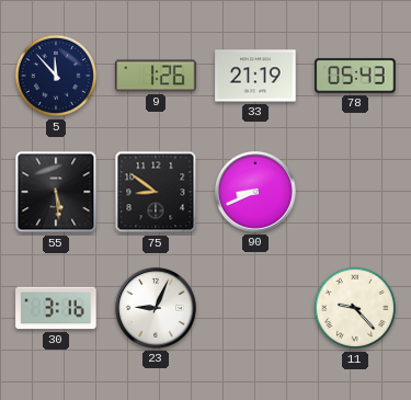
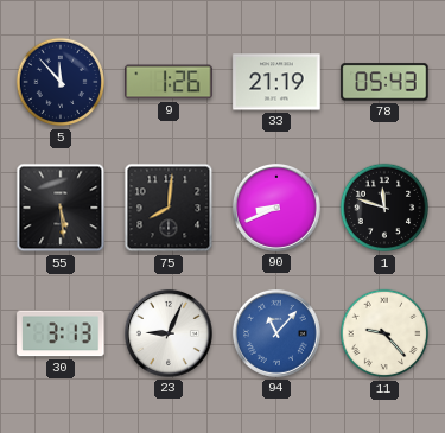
75: 8:51 -> 8:01 (169, 208)
1: none -> 11:48 (384, 208)
30: 3:16 -> 3:13 (61, 333)
94: none -> 11:07 (276, 333)
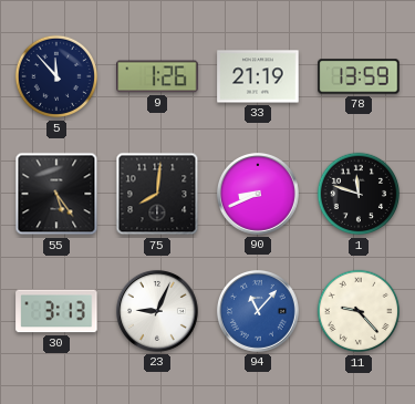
78: 05:43 -> 13:59 (359, 76)
55: 5:29 -> 5:24 (56, 194)
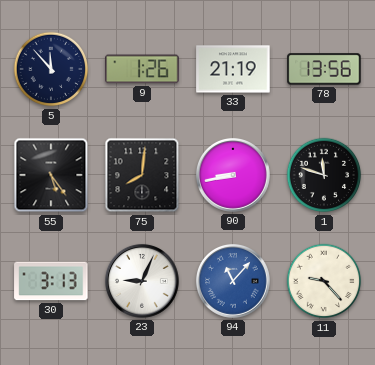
78: 13:59 -> 13:56 (324, 69)
90: 8:41 -> 8:43 (233, 175)
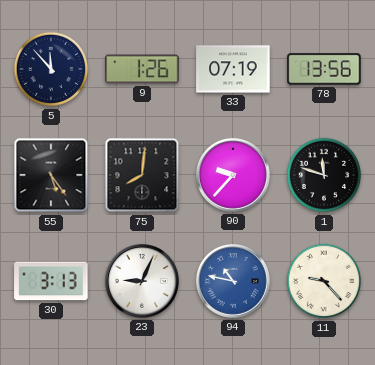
33: 21:19 -> 07:19 (233, 69)
90: 8:43 -> 9:37 (233, 175)
94: 11:07 -> 10:47 (233, 281)
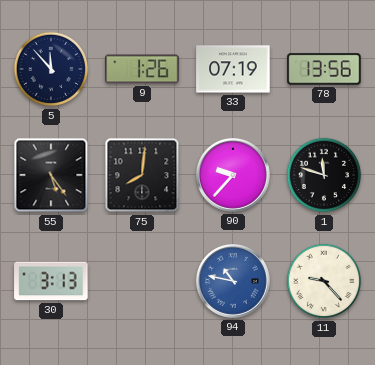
23: 9:04 -> none (142, 281)
